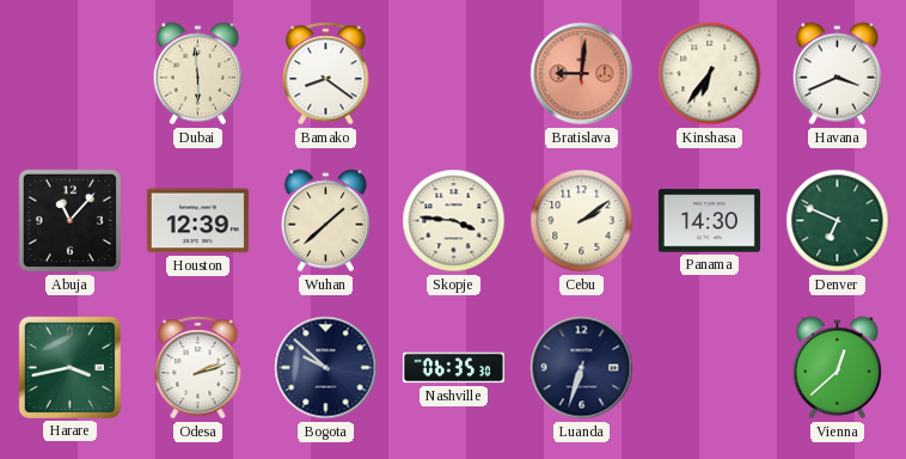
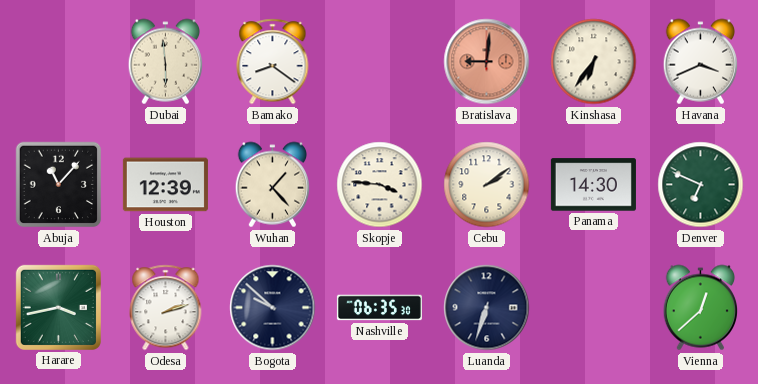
Wuhan: 1:38 -> 1:23 (273, 185)
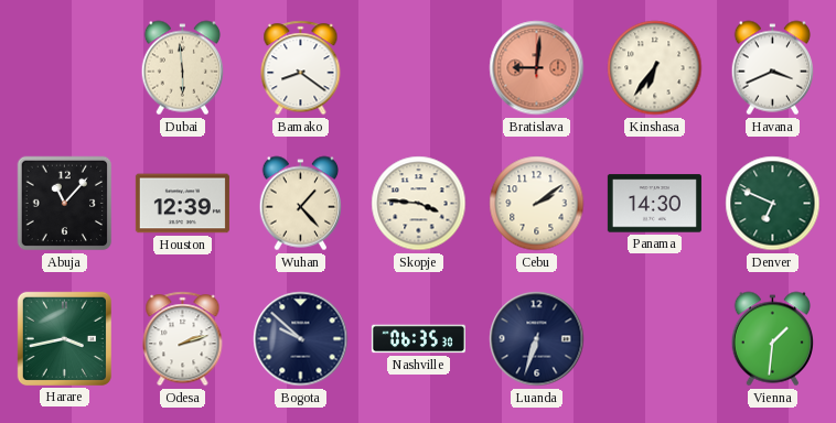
Vienna: 12:38 -> 1:31 (773, 339)
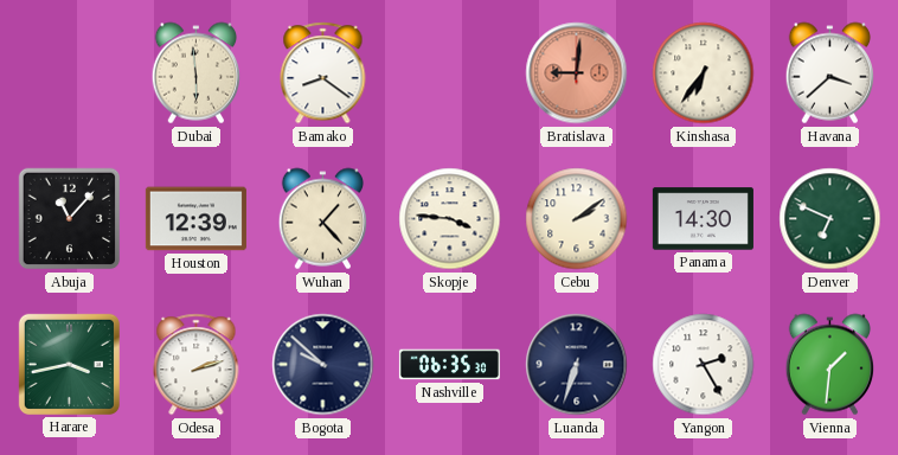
Havana: 3:41 -> 3:38 (830, 73)
Yangon: none -> 2:25 (704, 365)
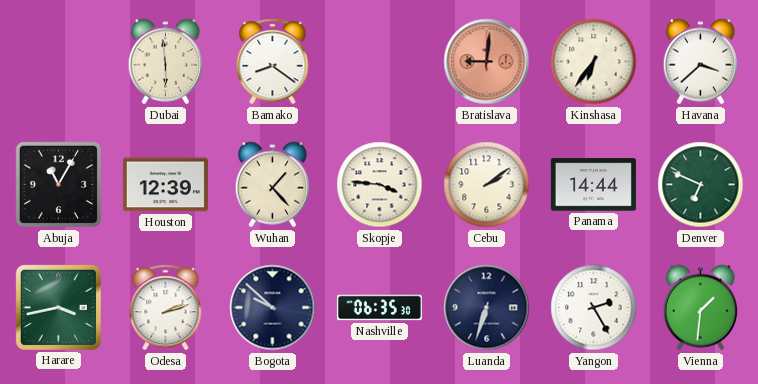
Abuja: 11:07 -> 11:05 (59, 185)
Panama: 14:30 -> 14:44 (593, 185)
